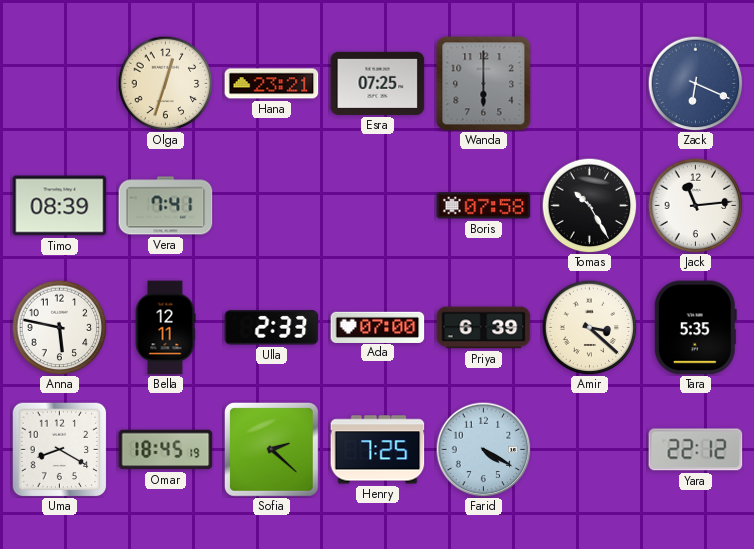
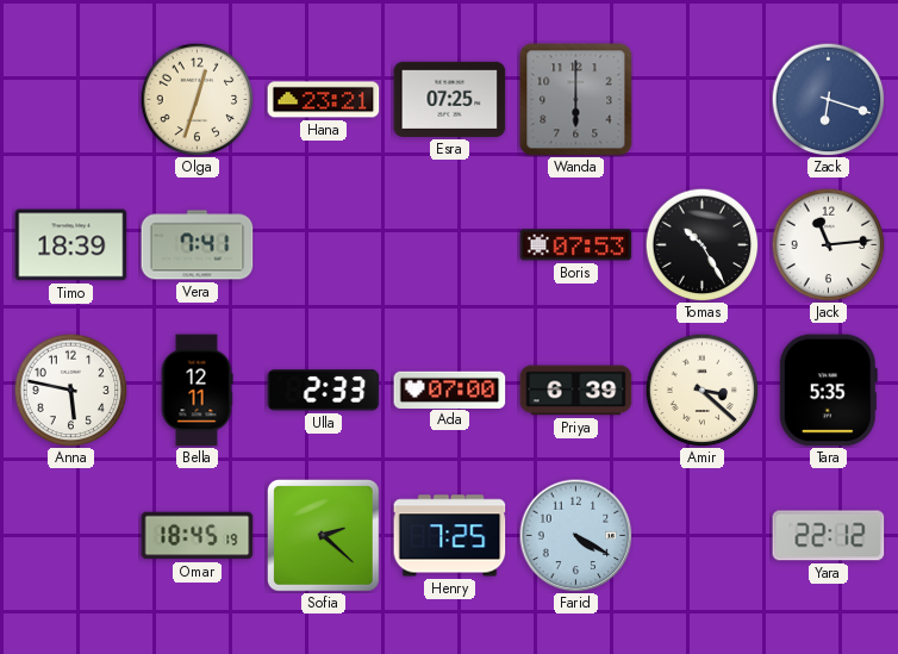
Zack: 6:19 -> 6:18 (828, 99)
Timo: 08:39 -> 18:39 (71, 245)
Boris: 07:58 -> 07:53 (576, 245)
Uma: 8:20 -> none (59, 449)
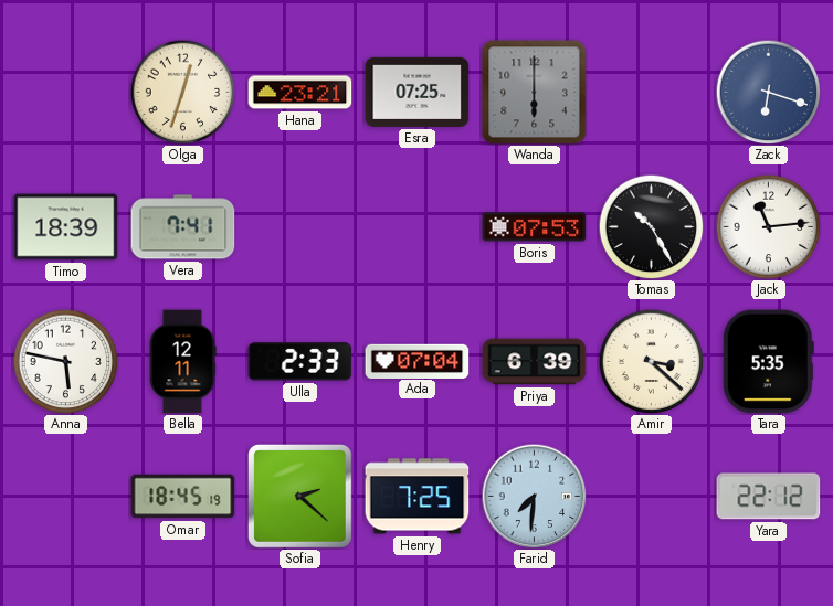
Ada: 07:00 -> 07:04 (418, 361)
Farid: 4:20 -> 7:31 (534, 496)
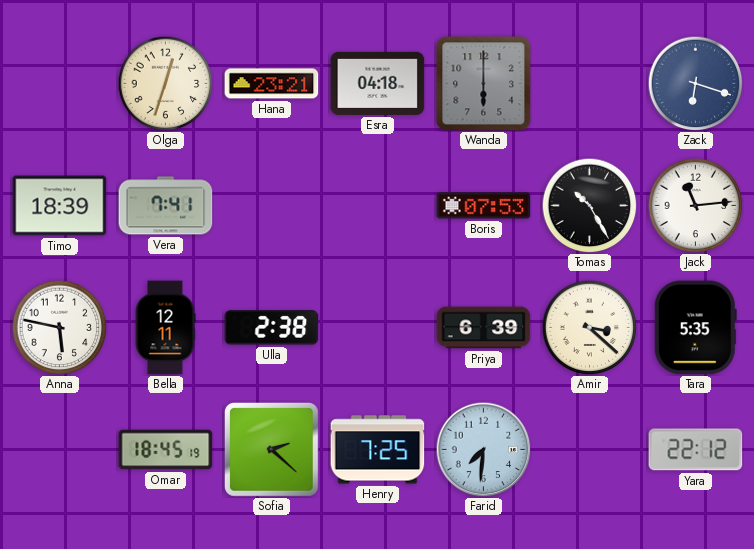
Esra: 07:25 -> 04:18 (378, 83)
Ulla: 2:33 -> 2:38 (272, 328)
Ada: 07:04 -> none (418, 361)
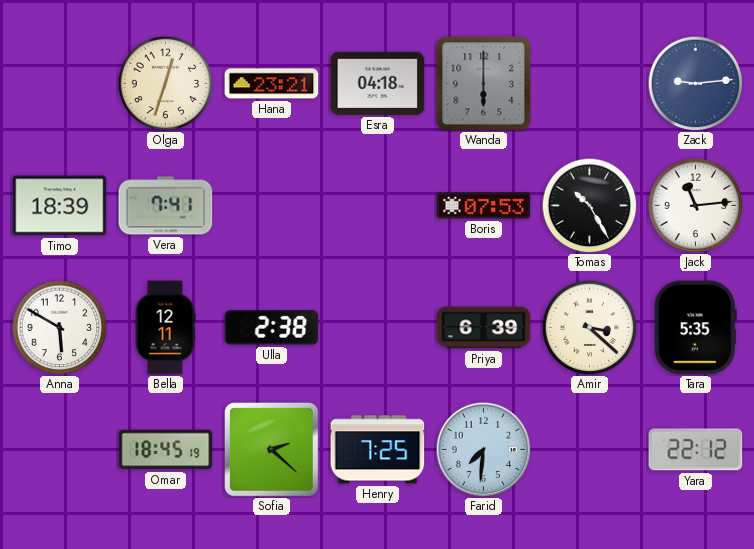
Zack: 6:18 -> 9:14 (695, 83)
Anna: 5:47 -> 5:50 (59, 327)
